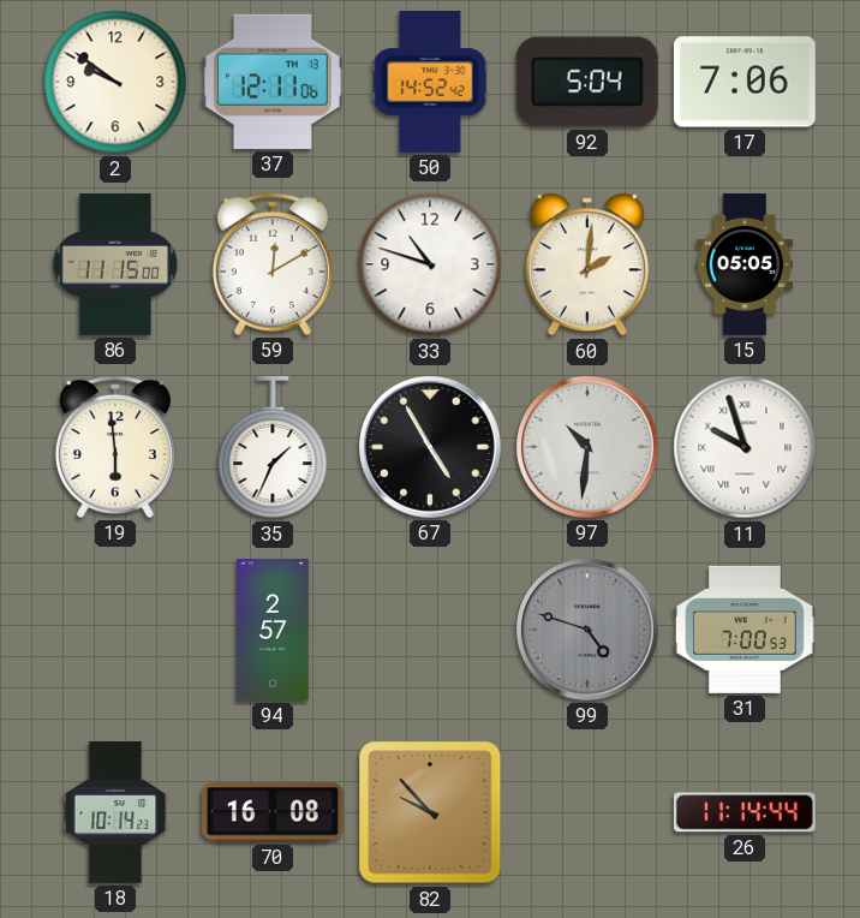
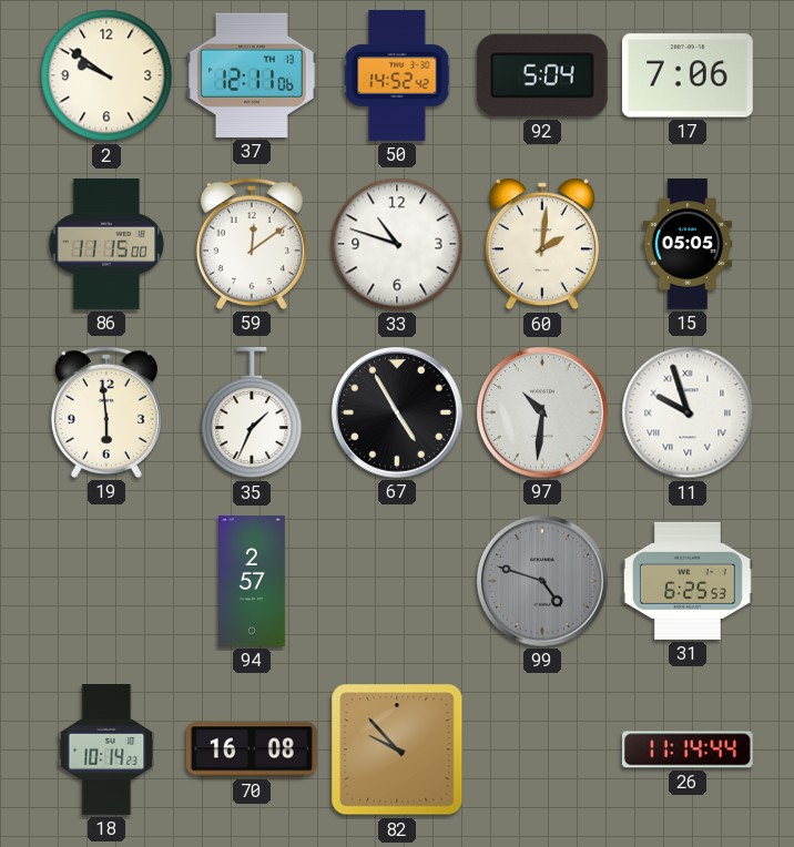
59: 12:10 -> 12:09 (252, 244)
31: 7:00 -> 6:25 (688, 581)
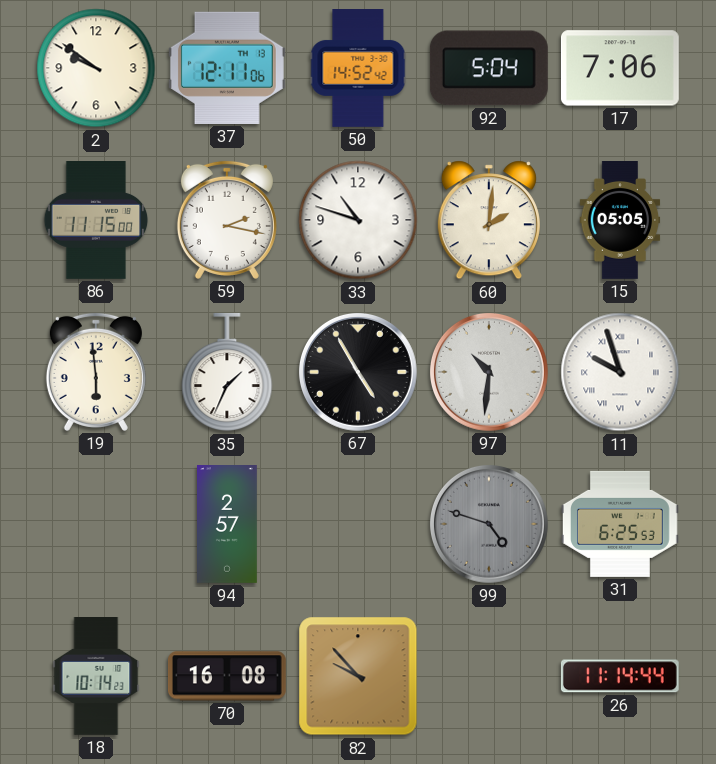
59: 12:09 -> 2:17 (227, 220)
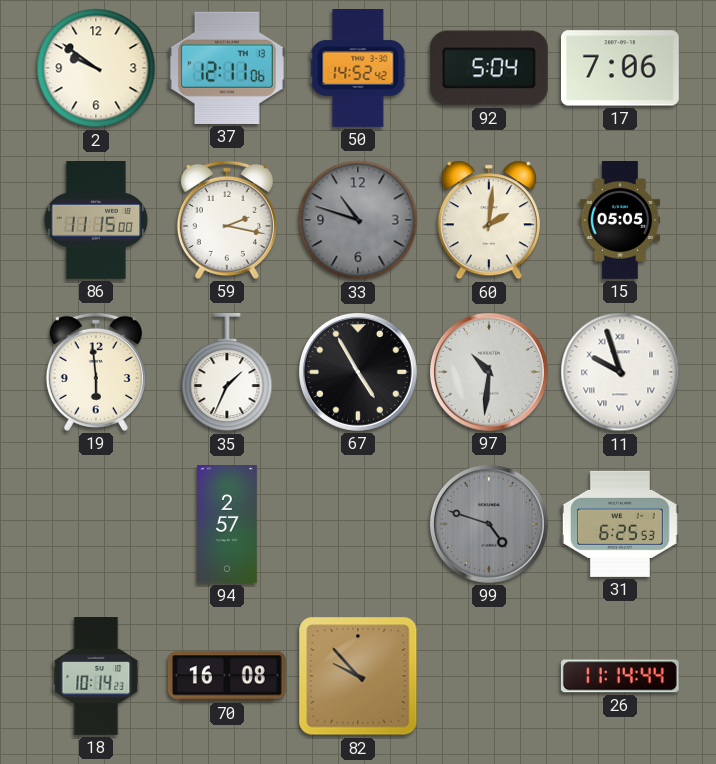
33 dial: white -> grey (358, 220)
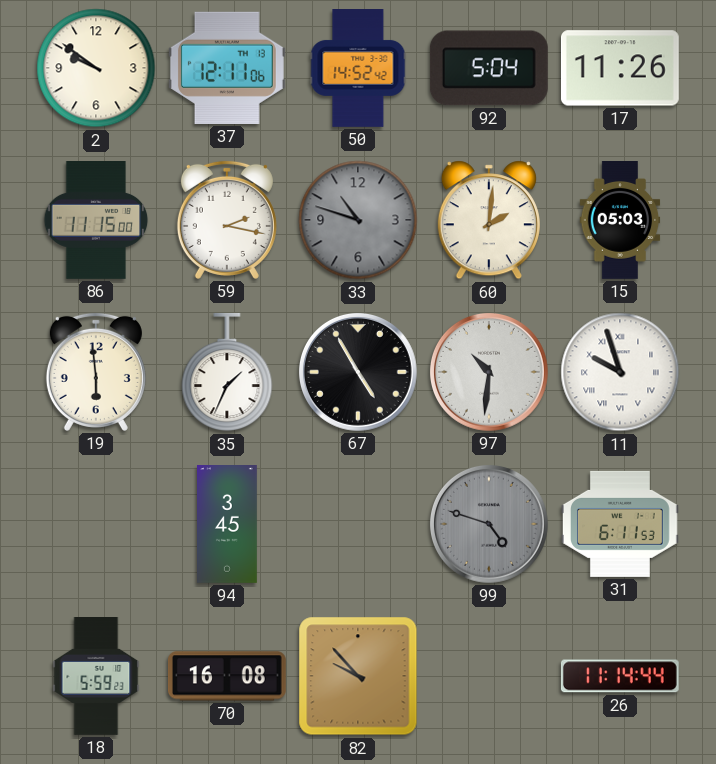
17: 7:06 -> 11:26 (620, 68)
15: 05:05 -> 05:03 (620, 221)
94: 2:57 -> 3:45 (228, 525)
31: 6:25 -> 6:11 (620, 524)
18: 10:14 -> 5:59 (96, 677)
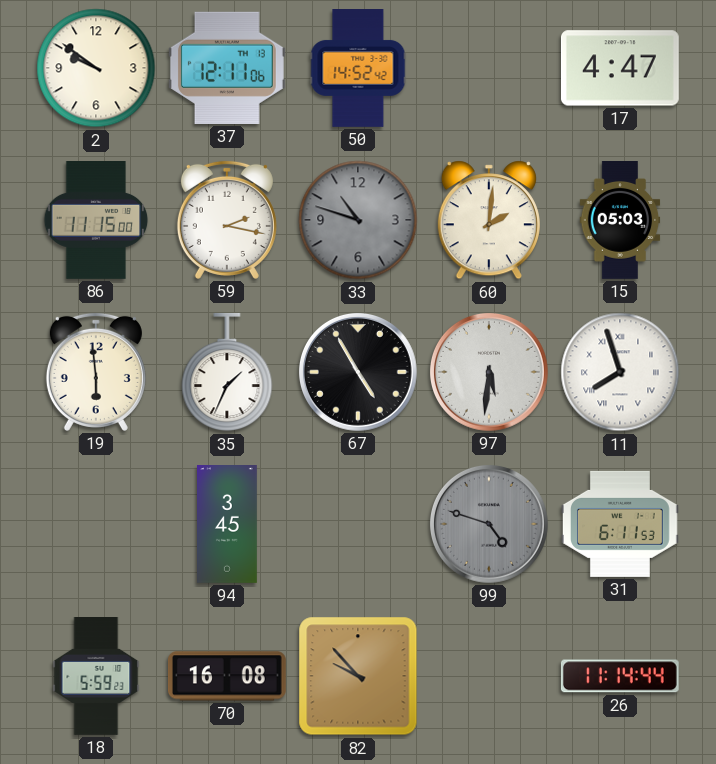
92: 5:04 -> none (489, 68)
17: 11:26 -> 4:47 (620, 68)
97: 10:31 -> 5:31 (489, 372)
11: 9:57 -> 7:57 (620, 372)
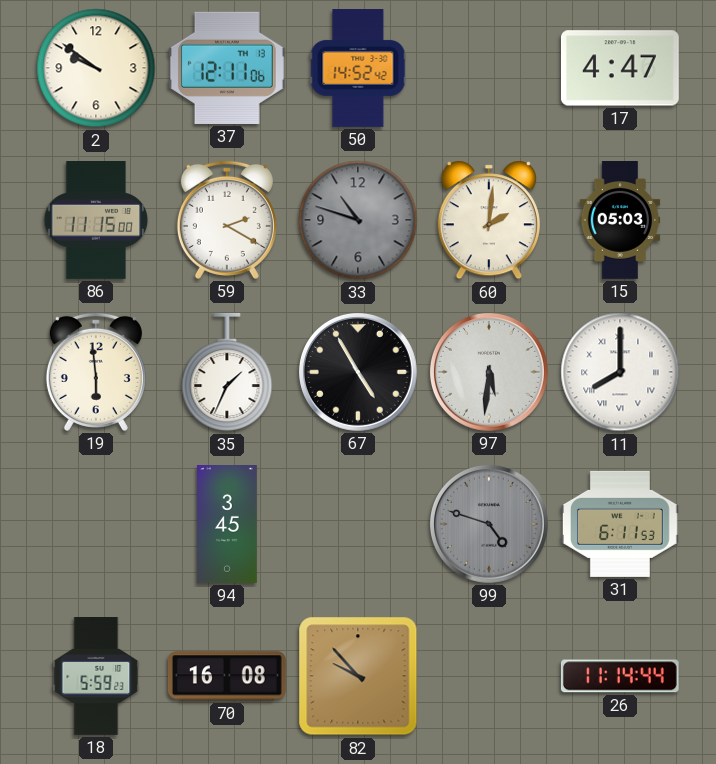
59: 2:17 -> 2:20 (227, 220)
11: 7:57 -> 8:00 (620, 372)
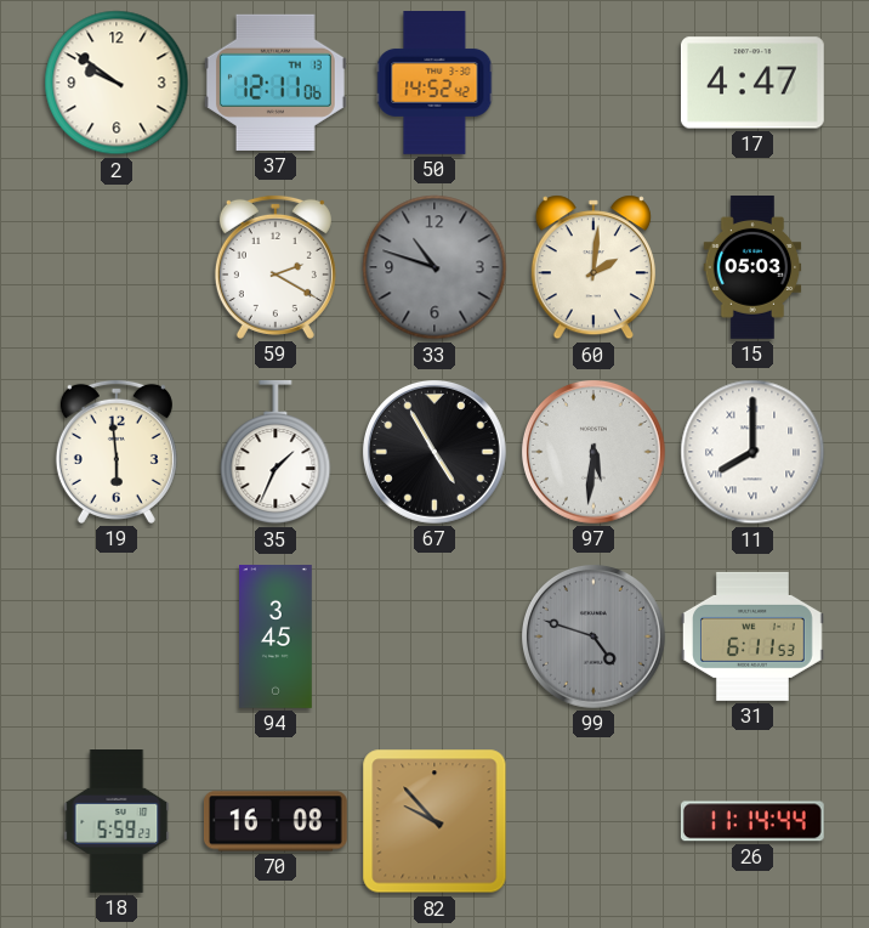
86: 11:15 -> none (96, 221)
